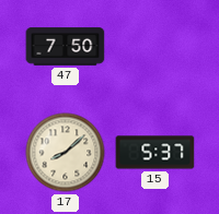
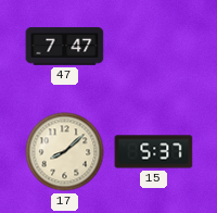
47: 7:50 -> 7:47 (65, 47)
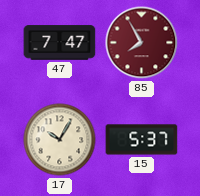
85: none -> 7:55 (142, 43)
17: 8:08 -> 10:05 (60, 140)
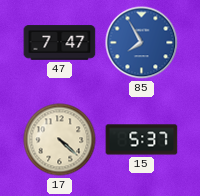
85 dial: burgundy -> blue (142, 43)
17: 10:05 -> 4:22 (60, 140)
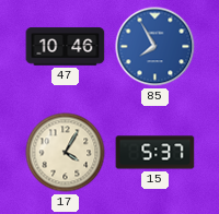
47: 7:47 -> 10:46 (66, 47)
17: 4:22 -> 4:05 (66, 153)
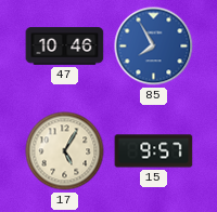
17: 4:05 -> 5:05 (65, 151)
15: 5:37 -> 9:57 (154, 151)
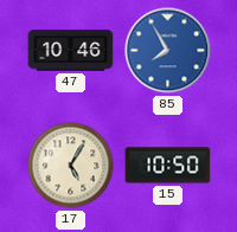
15: 9:57 -> 10:50 (168, 166)
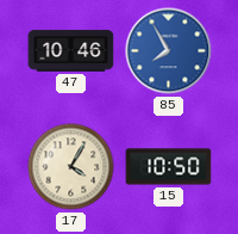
17: 5:05 -> 4:05 (71, 167)
